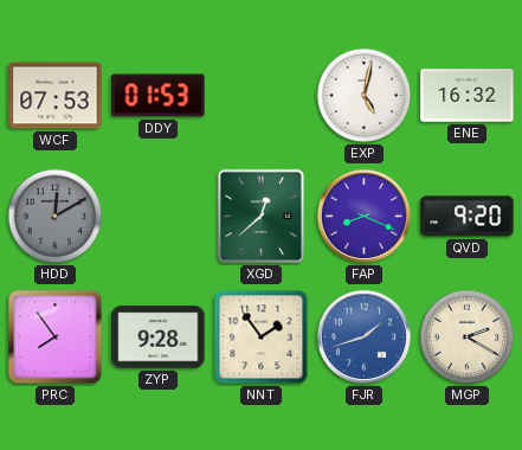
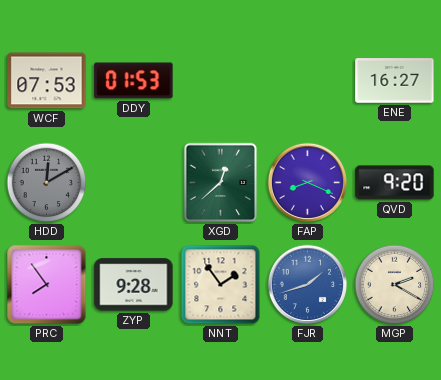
EXP: 5:02 -> none (365, 96)
ENE: 16:32 -> 16:27 (395, 81)
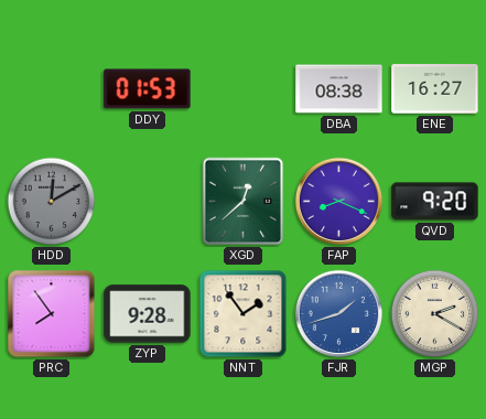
WCF: 07:53 -> none (47, 81)
DBA: none -> 08:38 (339, 89)
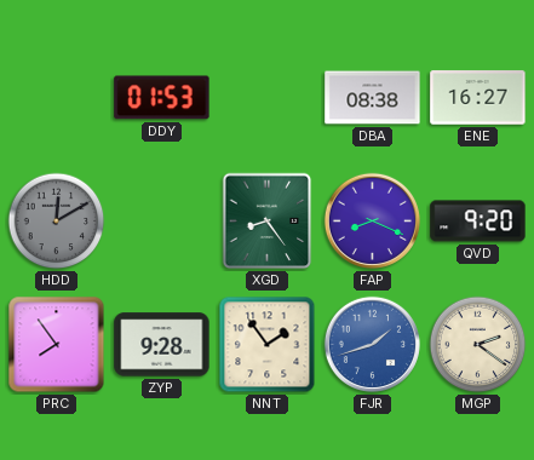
XGD: 12:38 -> 8:24 (268, 222)
MGP: 2:20 -> 2:21 (478, 345)
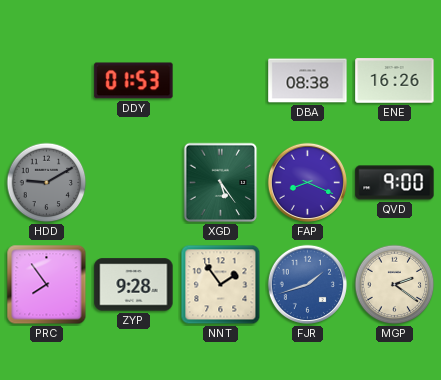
ENE: 16:27 -> 16:26 (395, 81)
HDD: 12:10 -> 9:10 (47, 183)
XGD: 8:24 -> 5:24 (221, 183)
QVD: 9:20 -> 9:00 (395, 183)
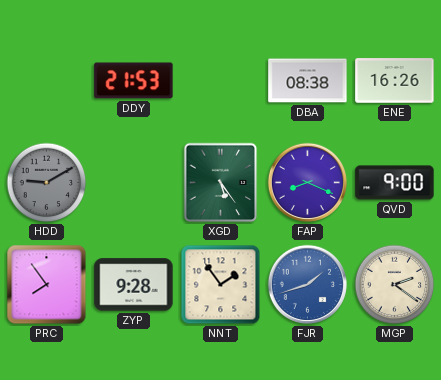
DDY: 01:53 -> 21:53 (134, 81)
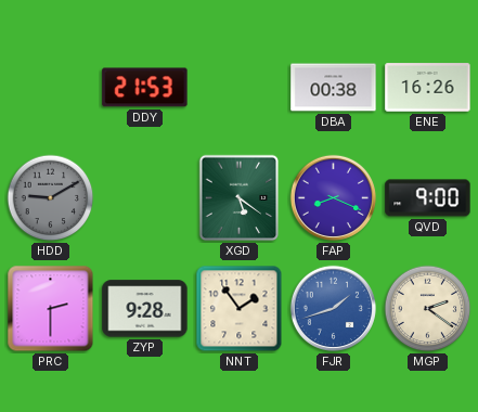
DBA: 08:38 -> 00:38 (334, 88)
XGD: 5:24 -> 5:21 (240, 198)
PRC: 7:54 -> 2:30 (51, 309)
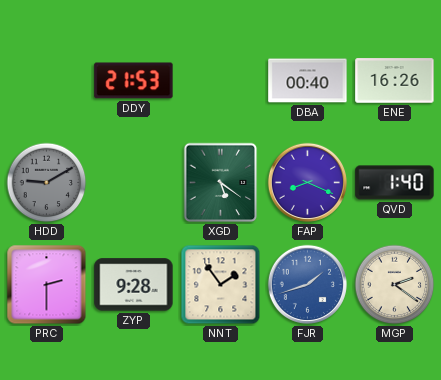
DBA: 00:38 -> 00:40 (308, 81)
QVD: 9:00 -> 1:40 (395, 183)
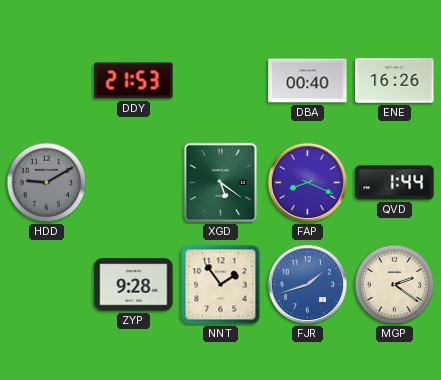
QVD: 1:40 -> 1:44 (395, 183)
PRC: 2:30 -> none (47, 285)
